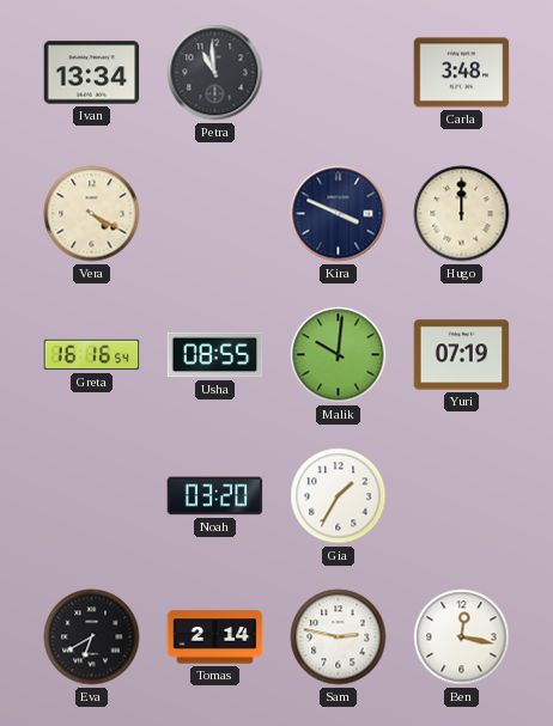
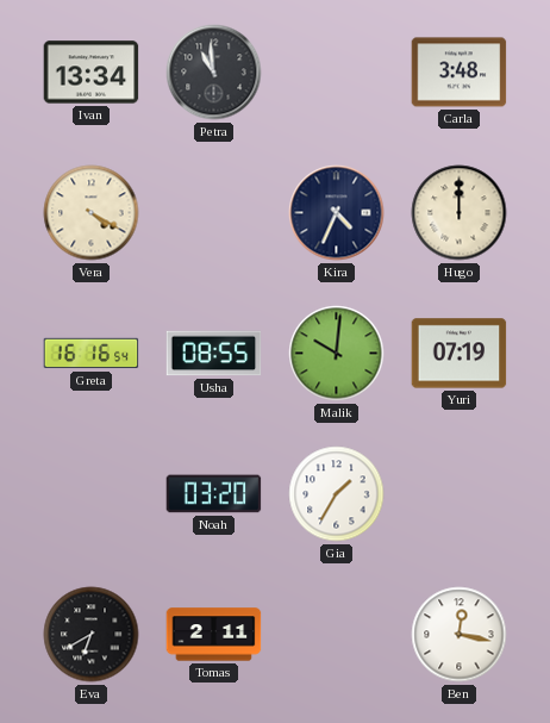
Kira: 3:49 -> 4:34 (337, 213)
Tomas: 2:14 -> 2:11 (214, 635)
Sam: 2:47 -> none (339, 637)
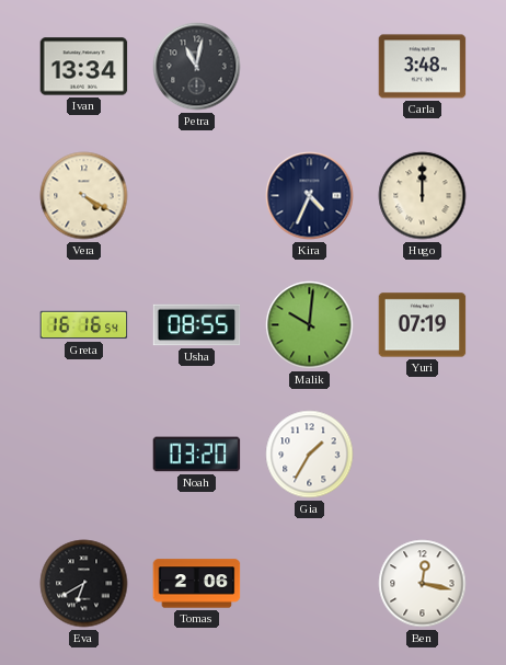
Petra: 10:59 -> 11:02 (197, 67)
Tomas: 2:11 -> 2:06 (197, 584)
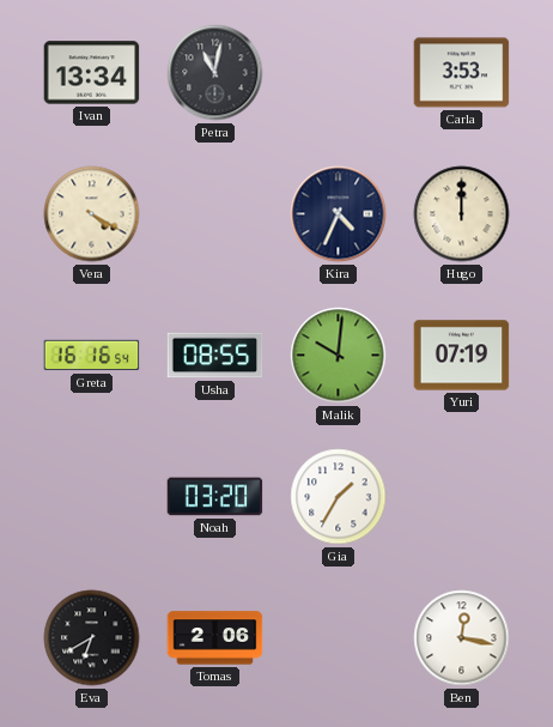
Carla: 3:48 -> 3:53 (462, 73)
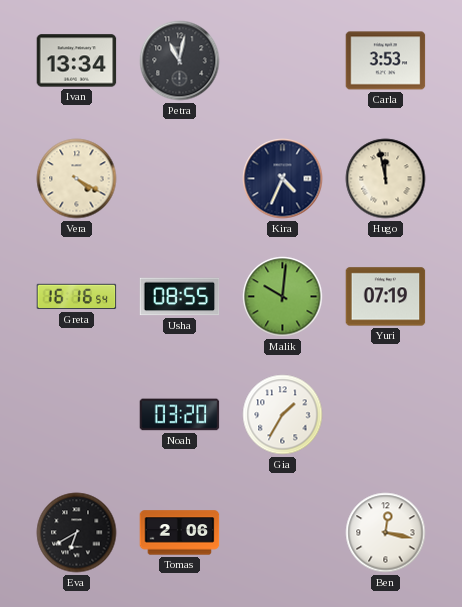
Hugo: 12:00 -> 11:58 (386, 179)
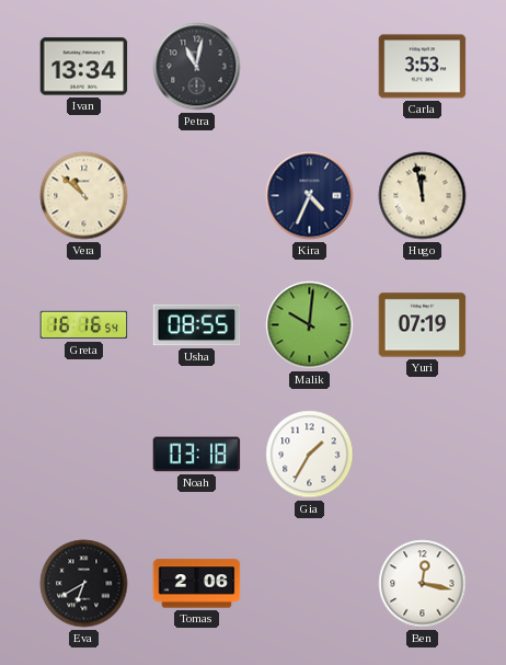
Vera: 4:20 -> 10:52 (84, 196)
Noah: 03:20 -> 03:18 (197, 455)
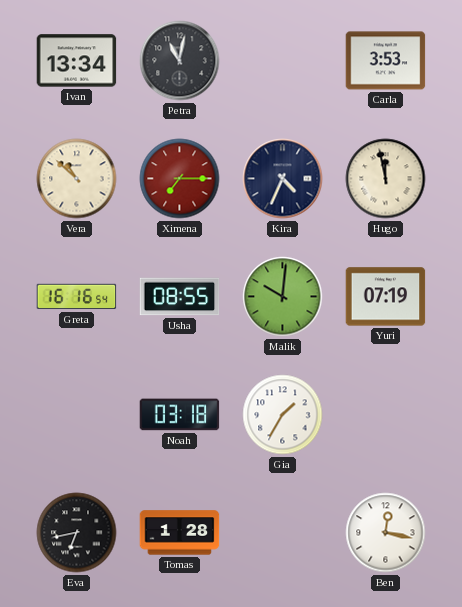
Ximena: none -> 7:15 (180, 179)
Eva: 6:40 -> 6:43 (77, 533)
Tomas: 2:06 -> 1:28 (180, 533)
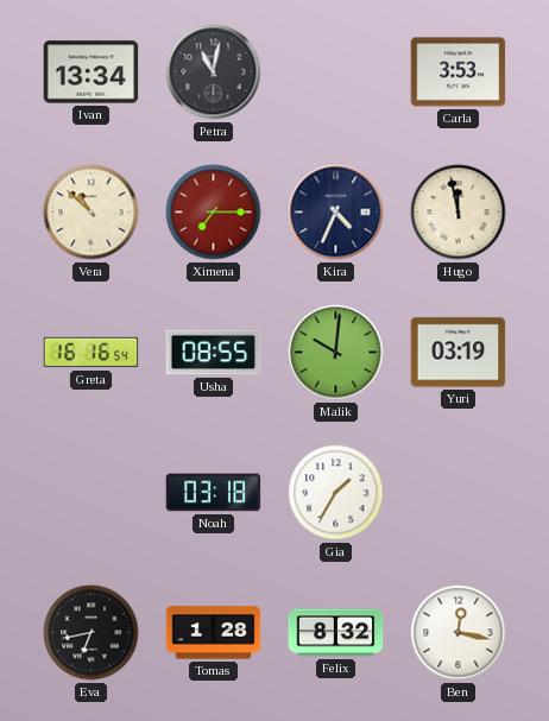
Yuri: 07:19 -> 03:19 (459, 353)
Felix: none -> 8:32 (336, 633)
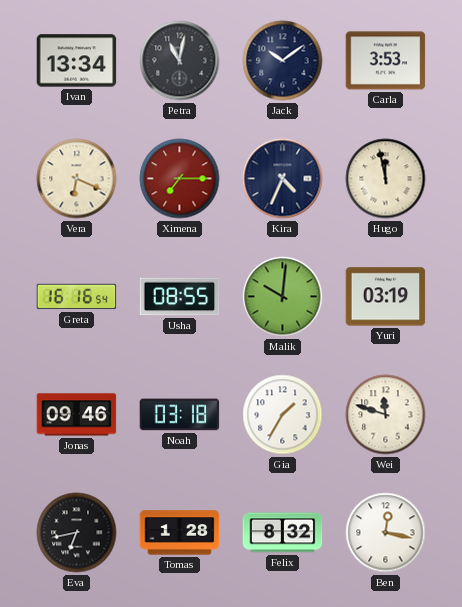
Jack: none -> 10:09 (283, 61)
Vera: 10:52 -> 6:19 (77, 179)
Jonas: none -> 09:46 (77, 415)
Wei: none -> 11:48 (386, 415)
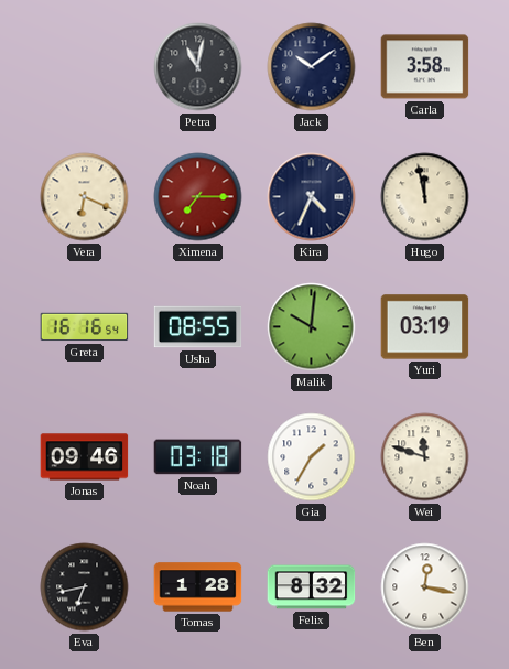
Ivan: 13:34 -> none (77, 61)
Carla: 3:53 -> 3:58 (425, 67)
